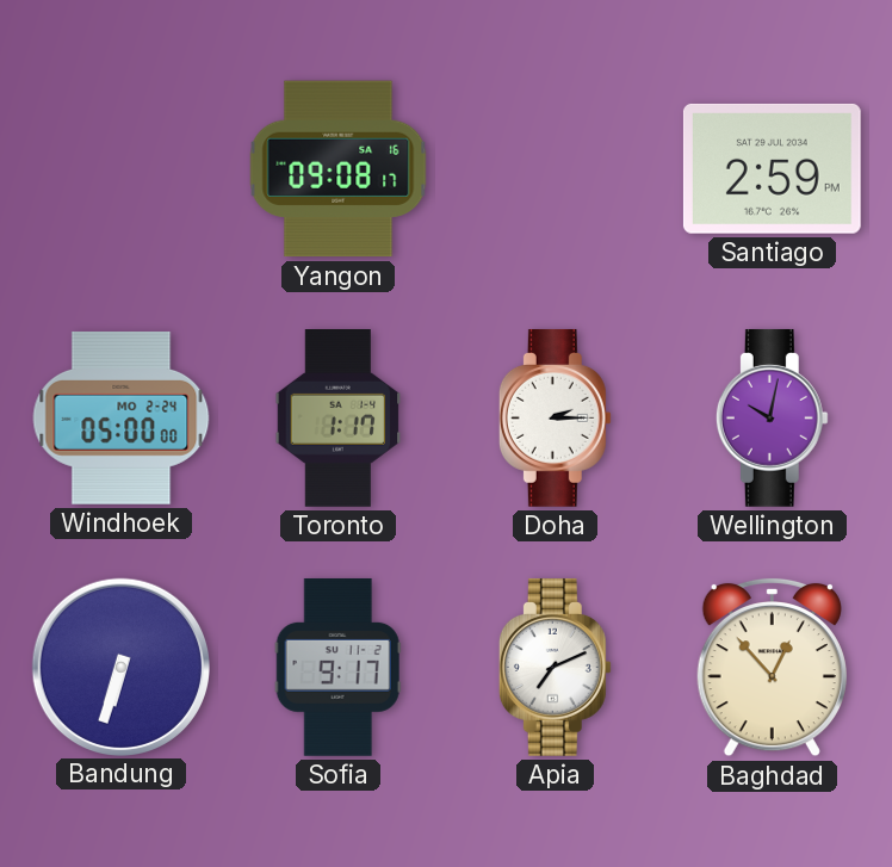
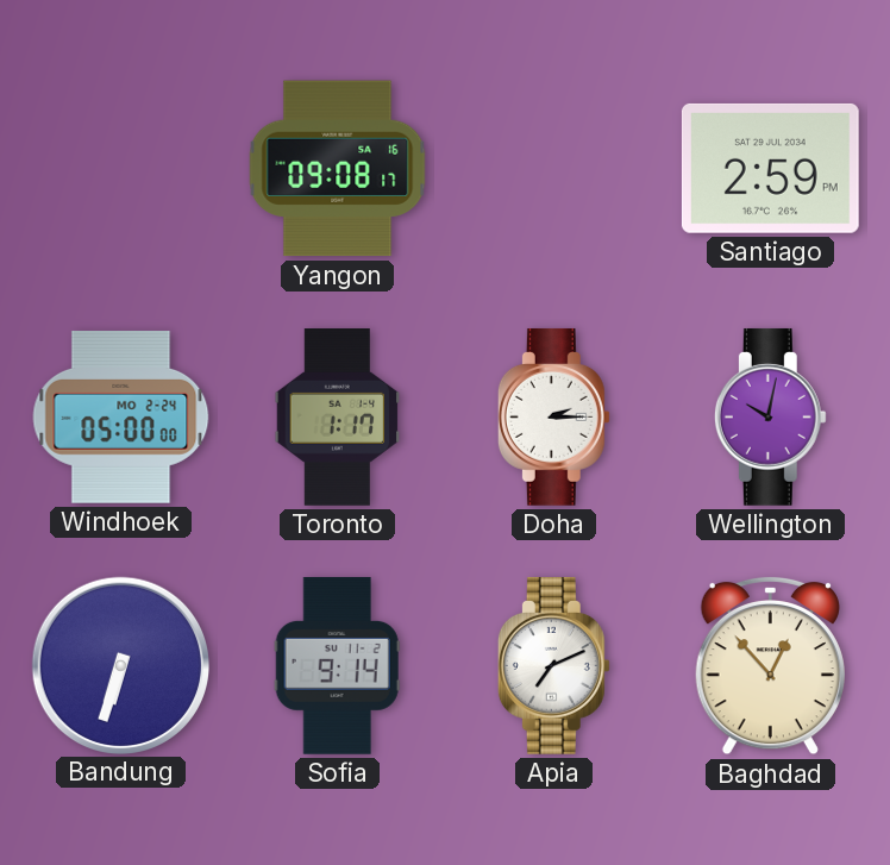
Sofia: 9:17 -> 9:14 (337, 665)
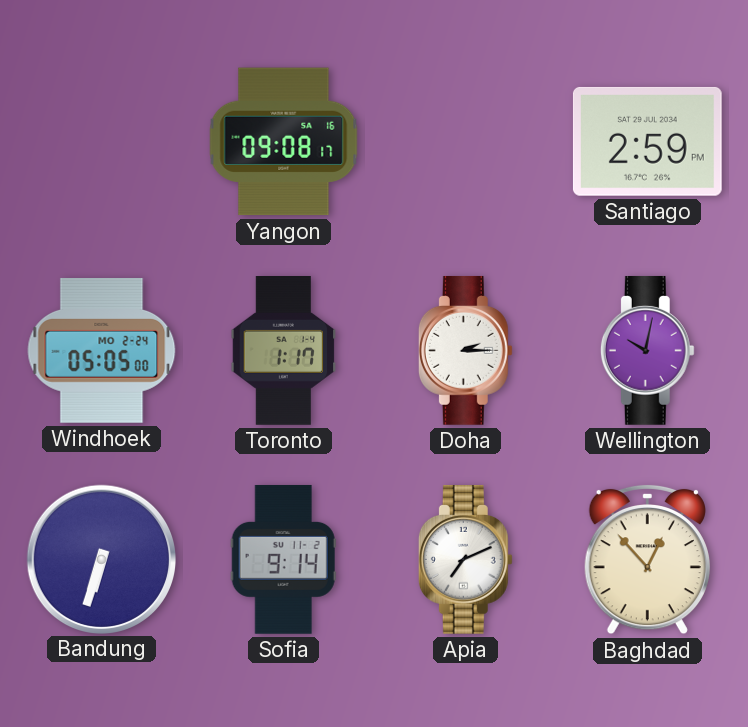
Windhoek: 05:00 -> 05:05 (102, 350)
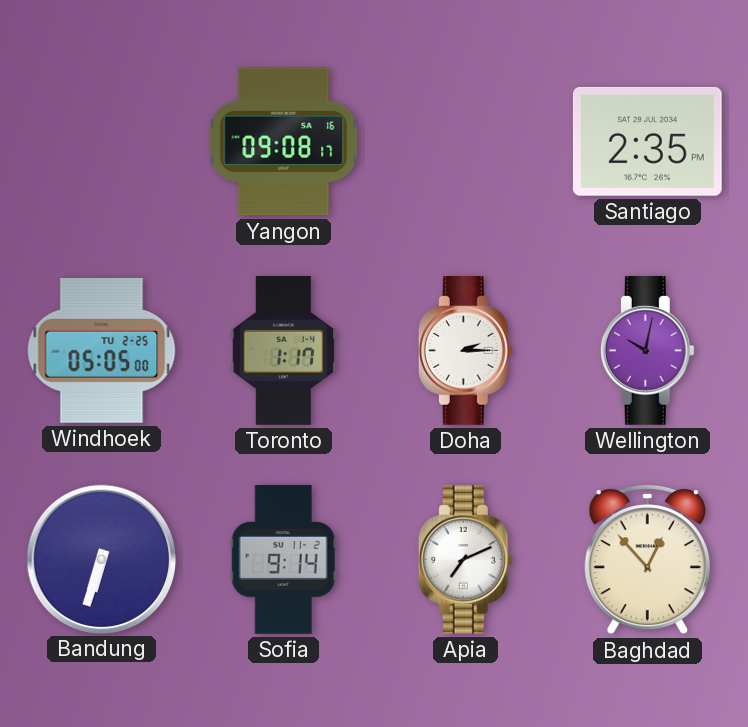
Santiago: 2:59 -> 2:35 (647, 141)
Windhoek date: MO 2-24 -> TU 2-25 (102, 350)
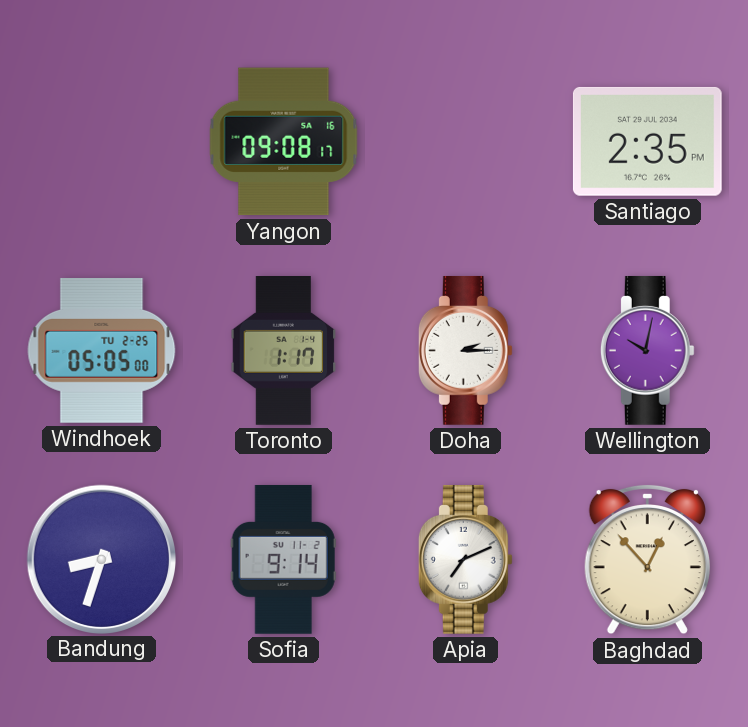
Bandung: 6:33 -> 8:33 (101, 559)
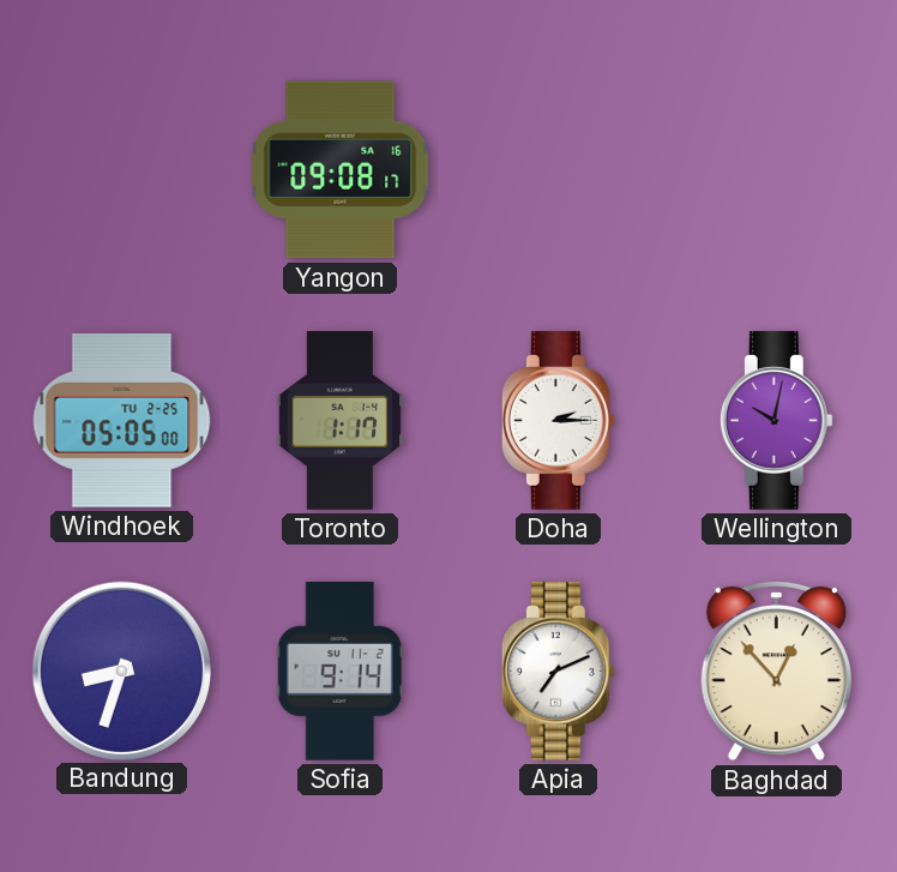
Santiago: 2:35 -> none (647, 141)
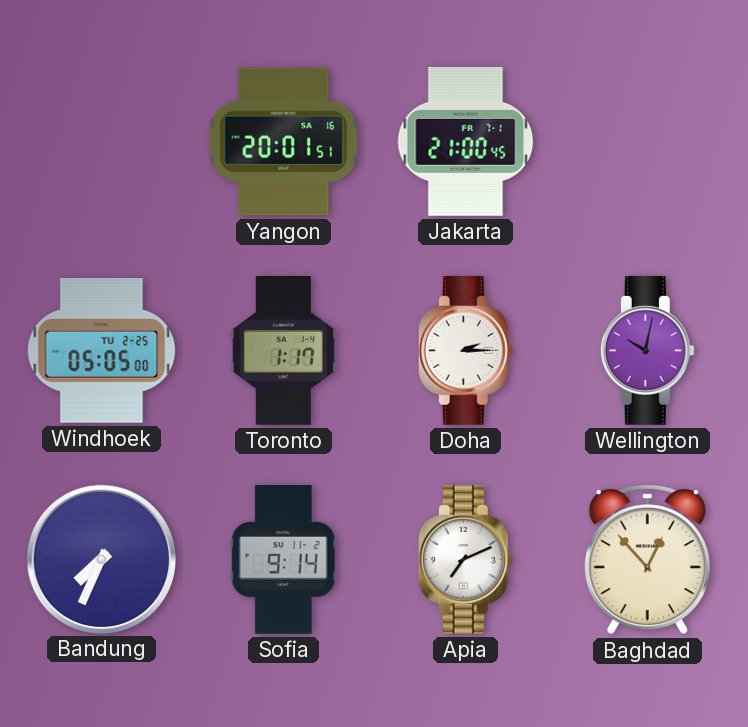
Yangon: 09:08 -> 20:01 (284, 142)
Jakarta: none -> 21:00 (466, 141)
Bandung: 8:33 -> 7:34 (101, 559)
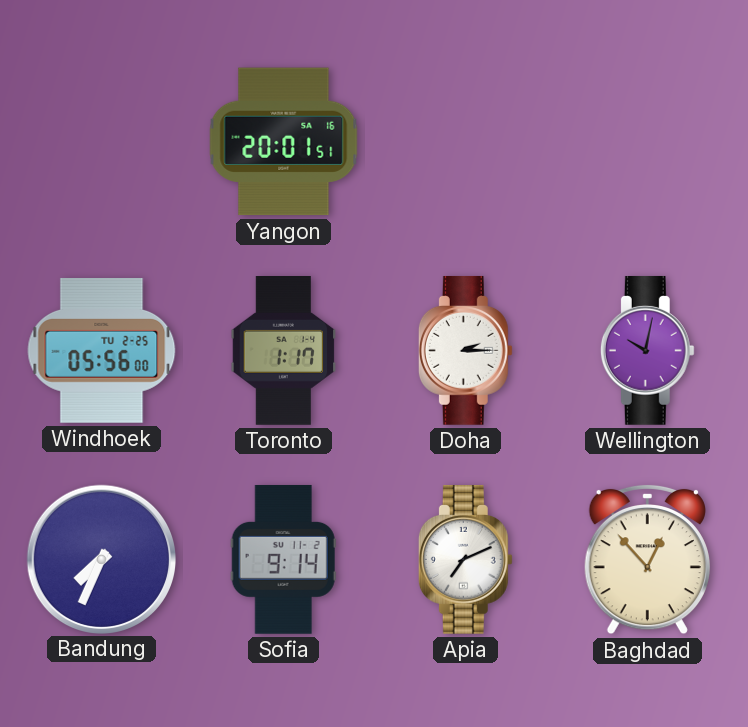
Jakarta: 21:00 -> none (466, 141)
Windhoek: 05:05 -> 05:56 (102, 350)
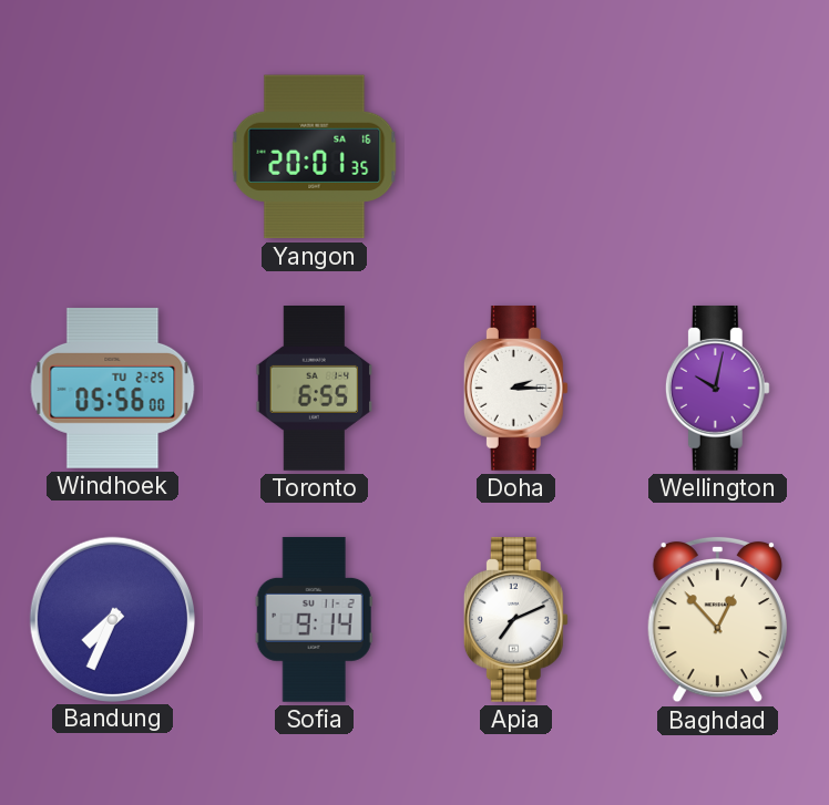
Yangon: 20:01:51 -> 20:01:35 (315, 157)
Toronto: 1:17 -> 6:55 (315, 389)
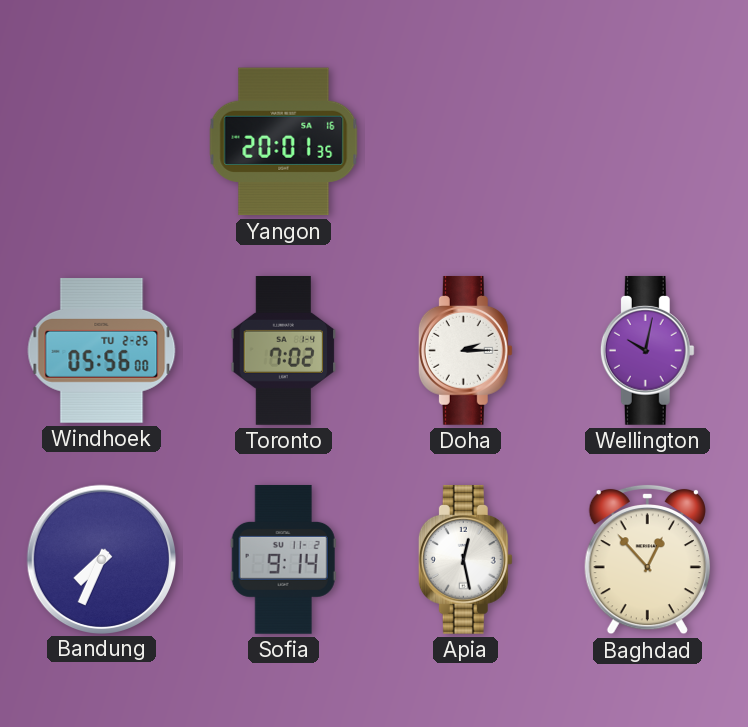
Toronto: 6:55 -> 7:02 (284, 351)
Apia: 7:11 -> 12:28 (465, 559)
